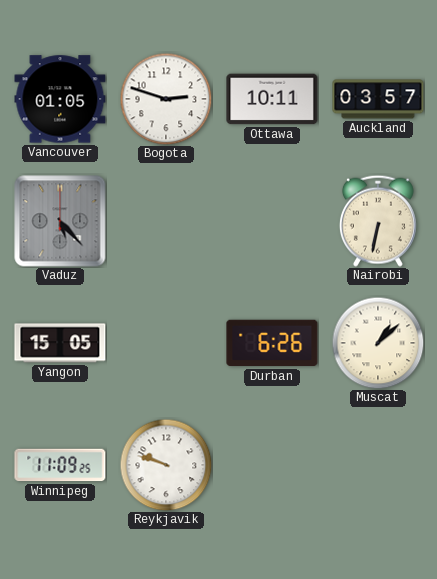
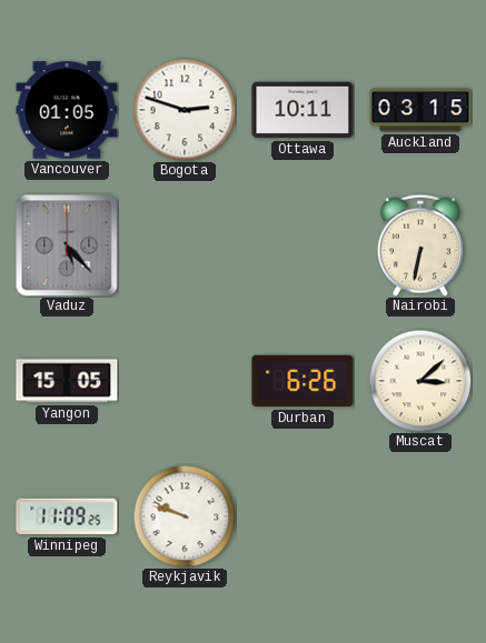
Auckland: 03:57 -> 03:15 (420, 110)
Muscat: 1:08 -> 3:08 (420, 381)
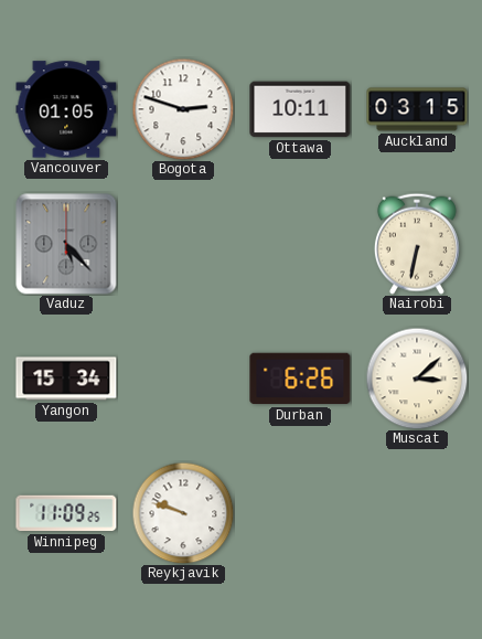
Yangon: 15:05 -> 15:34 (66, 379)
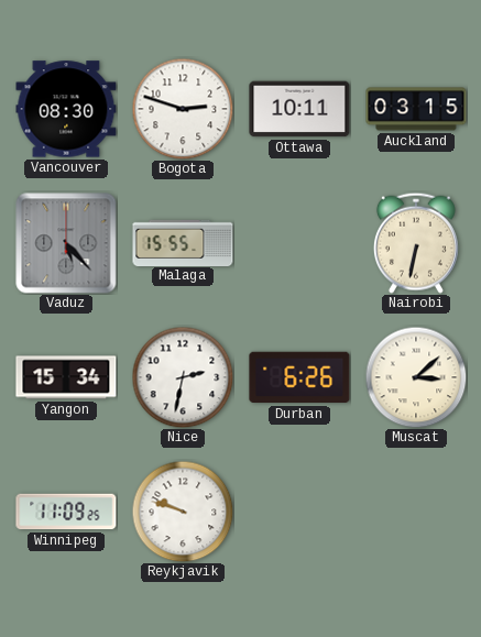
Vancouver: 01:05 -> 08:30 (66, 109)
Malaga: none -> 15:55 (183, 242)
Nice: none -> 2:32 (183, 377)
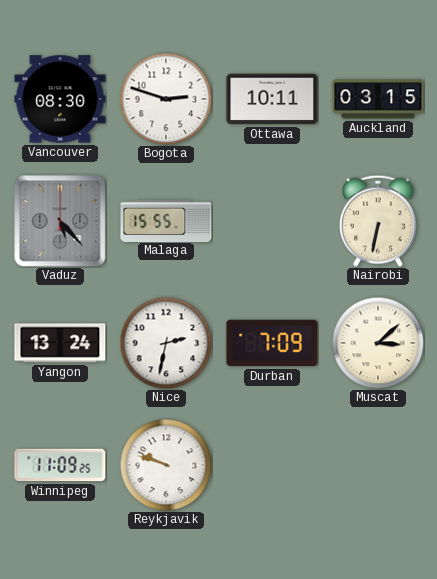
Yangon: 15:34 -> 13:24 (60, 343)
Durban: 6:26 -> 7:09 (272, 343)
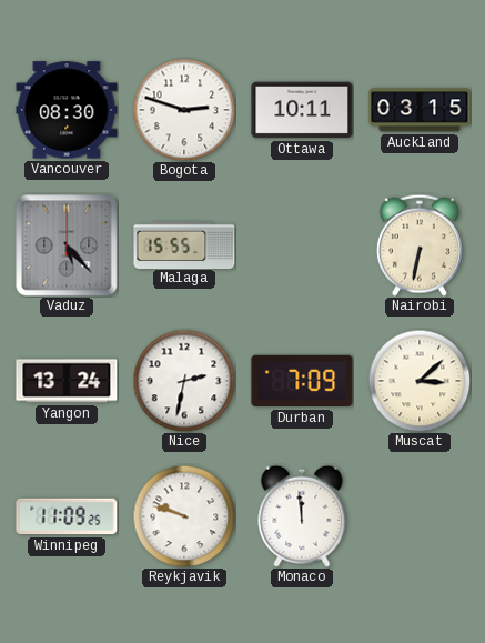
Monaco: none -> 11:59 (302, 516)
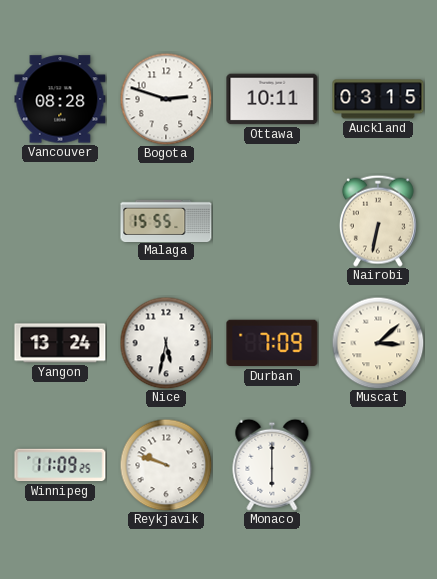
Vancouver: 08:30 -> 08:28 (60, 99)
Vaduz: 5:23 -> none (67, 245)
Nice: 2:32 -> 5:32 (166, 343)
Monaco: 11:59 -> 6:00 (272, 465)
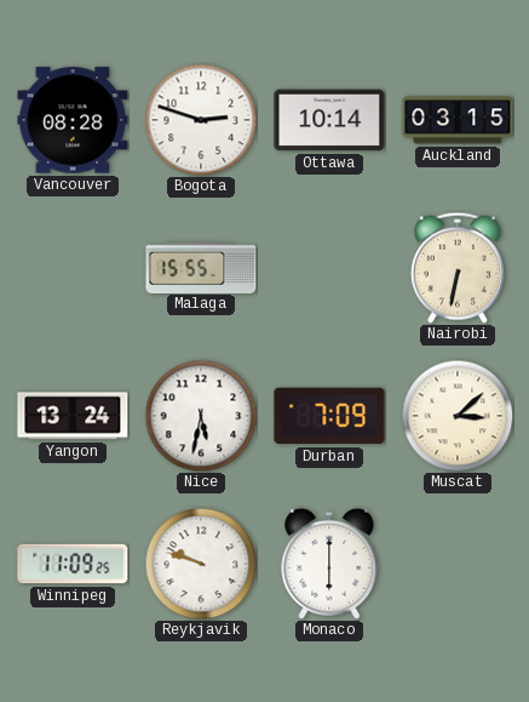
Ottawa: 10:11 -> 10:14 (329, 120)
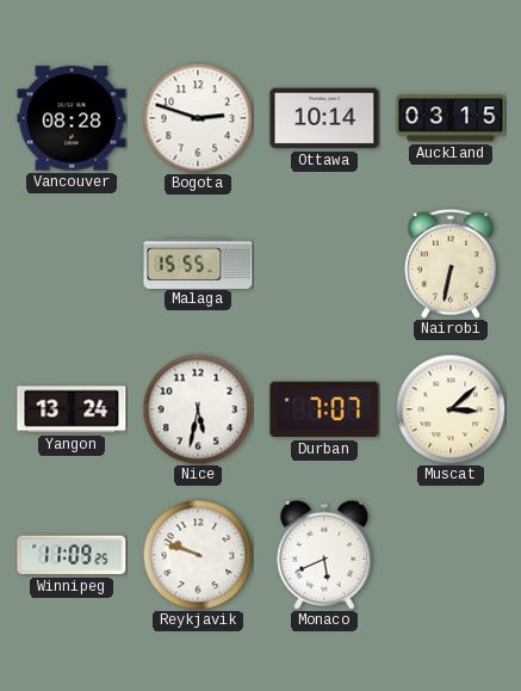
Durban: 7:09 -> 7:07 (324, 409)
Monaco: 6:00 -> 5:41 (324, 555)
